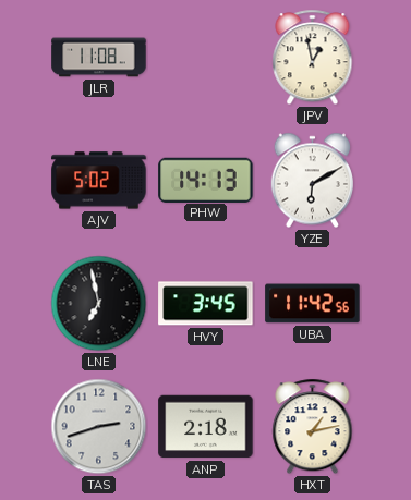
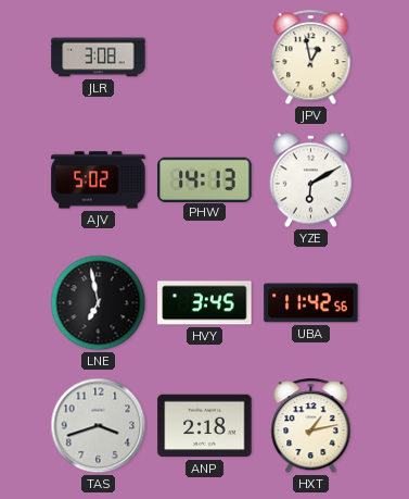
JLR: 11:08 -> 3:08 (99, 58)
TAS: 2:42 -> 3:42 (99, 426)
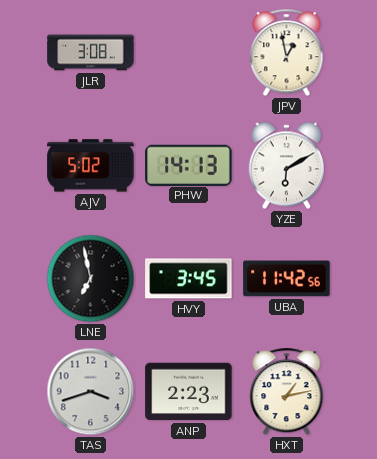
ANP: 2:18 -> 2:23 (189, 392)
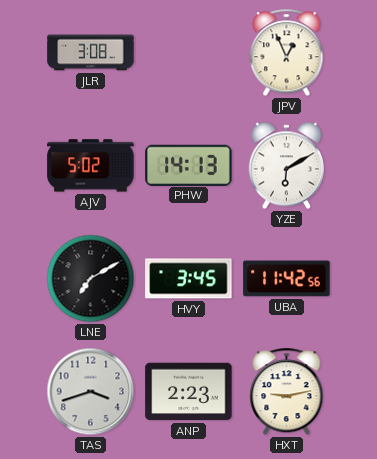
JPV: 12:58 -> 12:56 (287, 53)
LNE: 6:58 -> 7:10 (91, 279)
HXT: 1:13 -> 9:13 (287, 392)
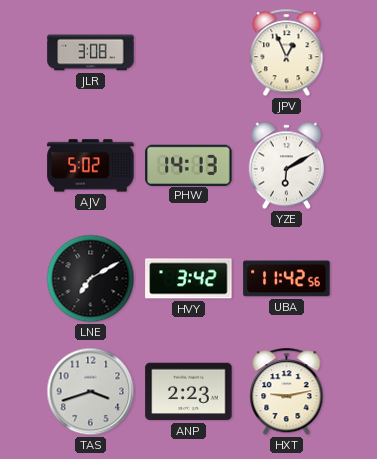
HVY: 3:45 -> 3:42 (189, 279)
